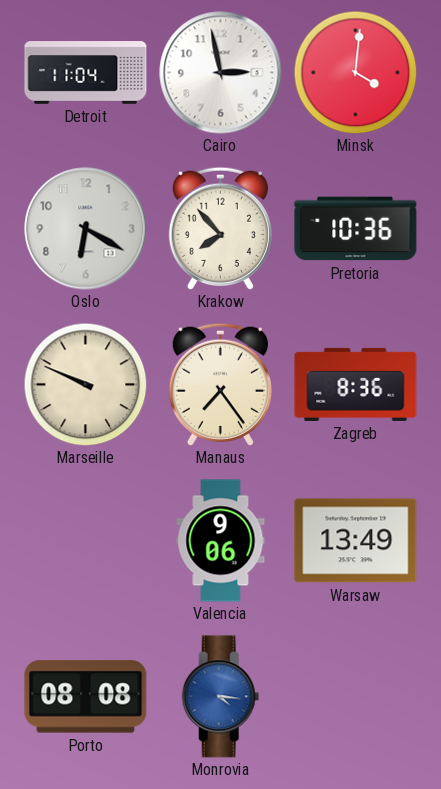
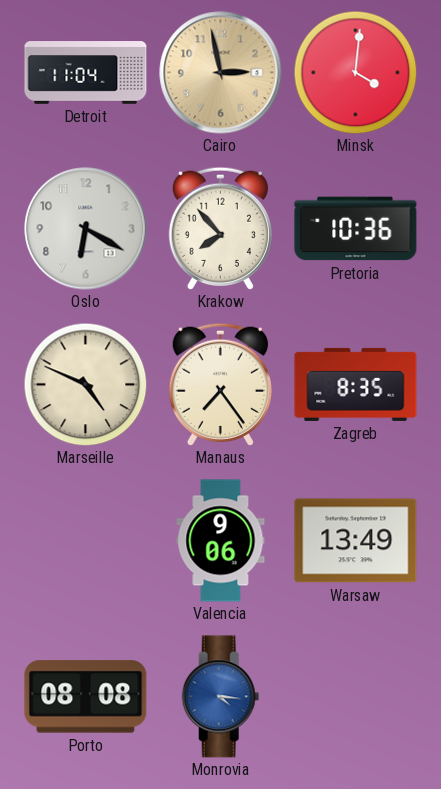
Cairo dial: white -> champagne (221, 73)
Marseille: 9:49 -> 4:49 (85, 384)
Zagreb: 8:36 -> 8:35 (356, 384)
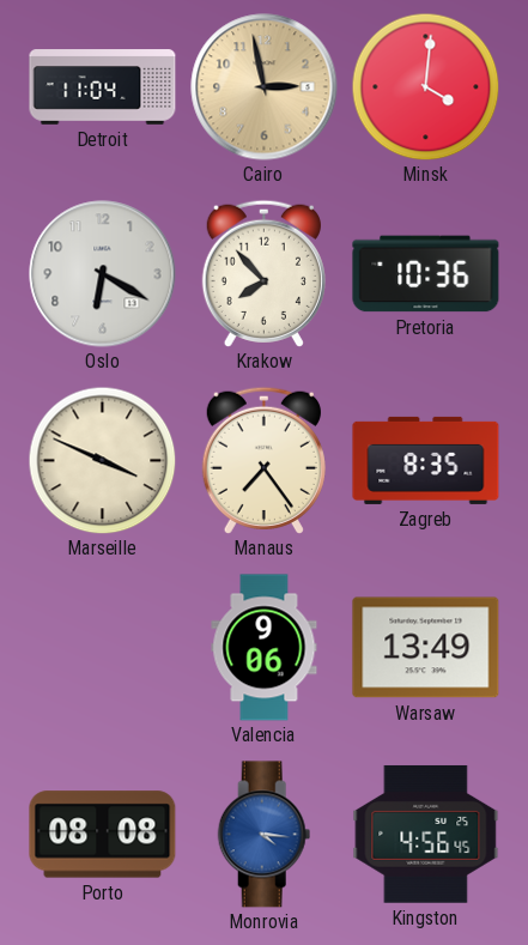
Marseille: 4:49 -> 3:49 (102, 460)
Kingston: none -> 4:56 (426, 834)
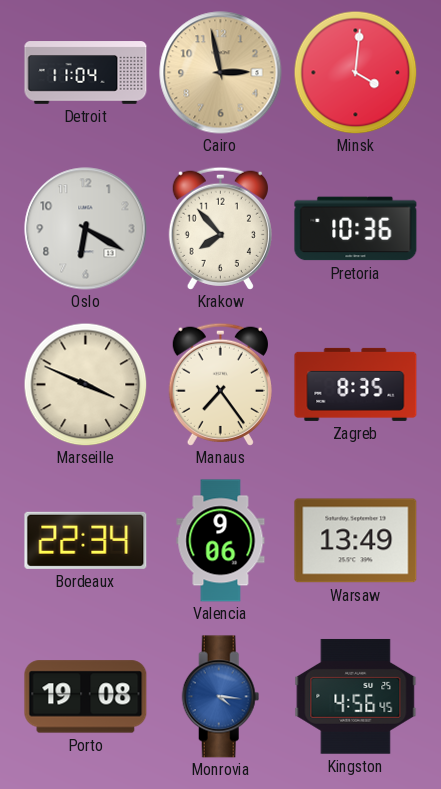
Bordeaux: none -> 22:34 (86, 540)
Porto: 08:08 -> 19:08 (86, 697)
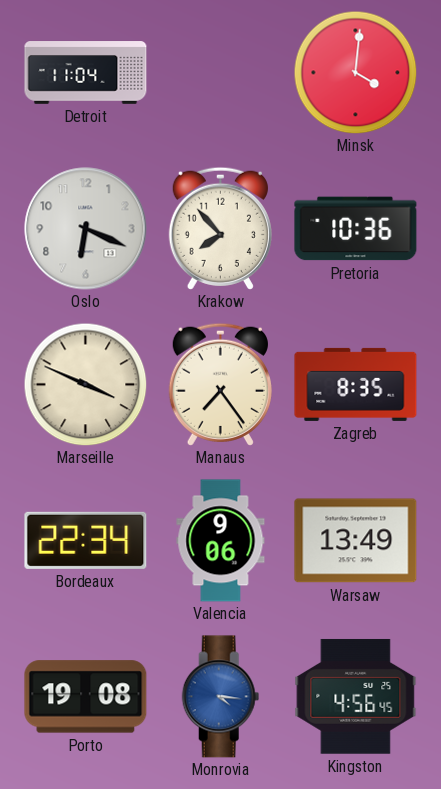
Cairo: 2:58 -> none (221, 73)
Oslo: 6:20 -> 6:19 (86, 229)
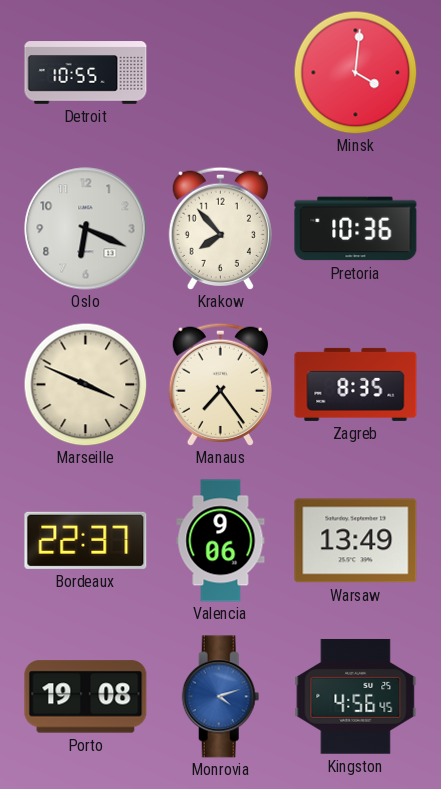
Detroit: 11:04 -> 10:55 (86, 73)
Bordeaux: 22:34 -> 22:37 (86, 540)
Monrovia: 4:16 -> 4:12 (221, 697)
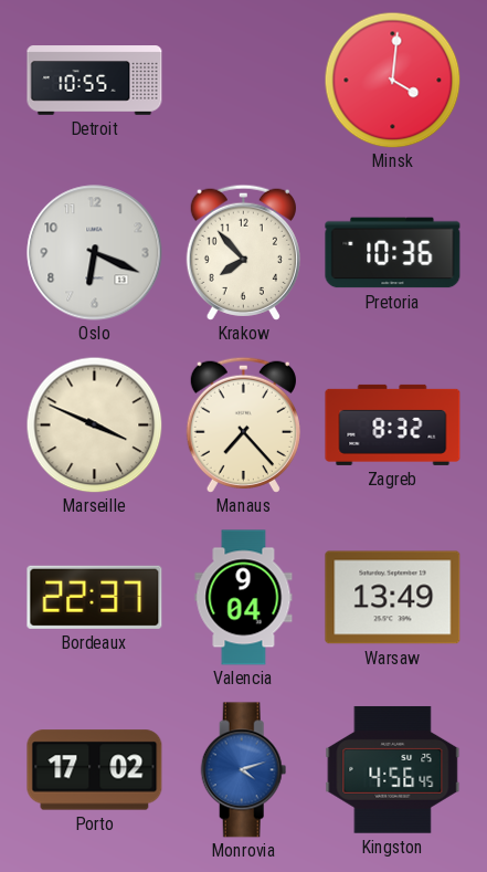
Manaus: 7:24 -> 7:23 (243, 424)
Zagreb: 8:35 -> 8:32 (393, 424)
Valencia: 9:06 -> 9:04 (244, 598)
Porto: 19:08 -> 17:02 (95, 770)
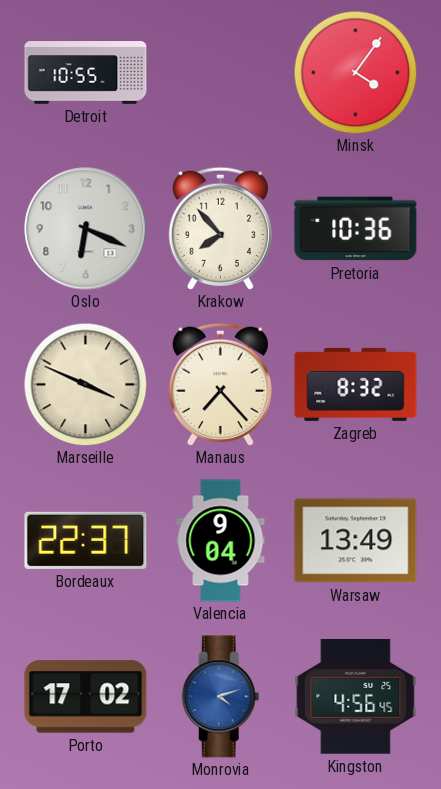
Minsk: 4:01 -> 4:06 (355, 72)
